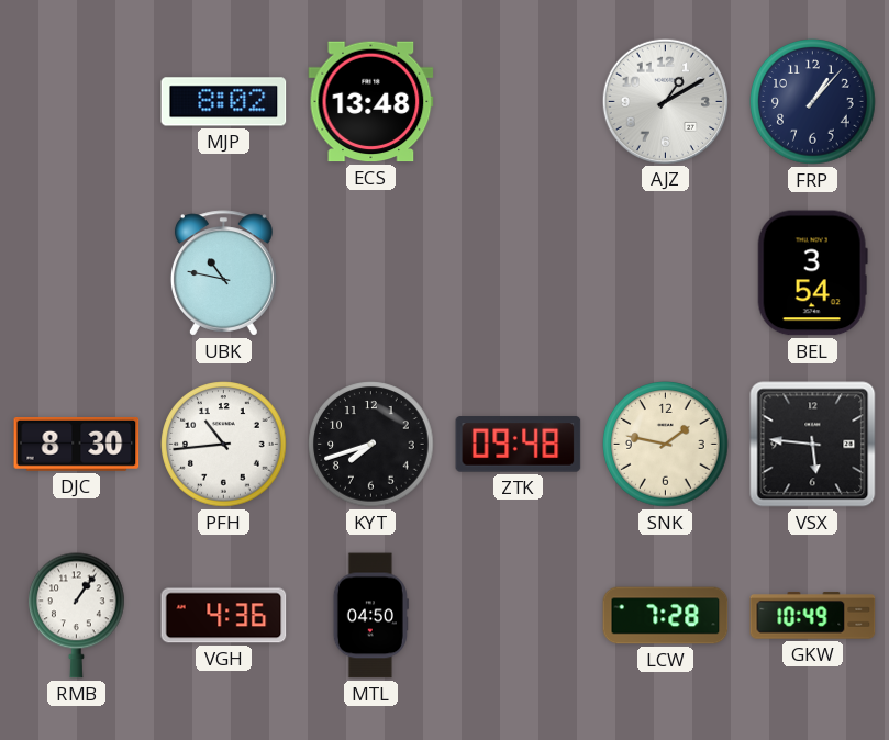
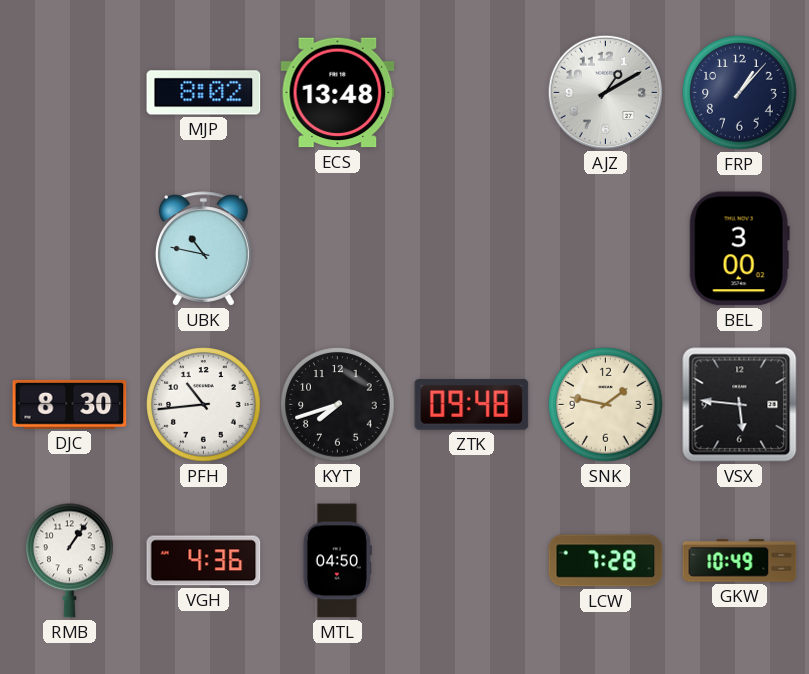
BEL: 3:54 -> 3:00 (739, 249)
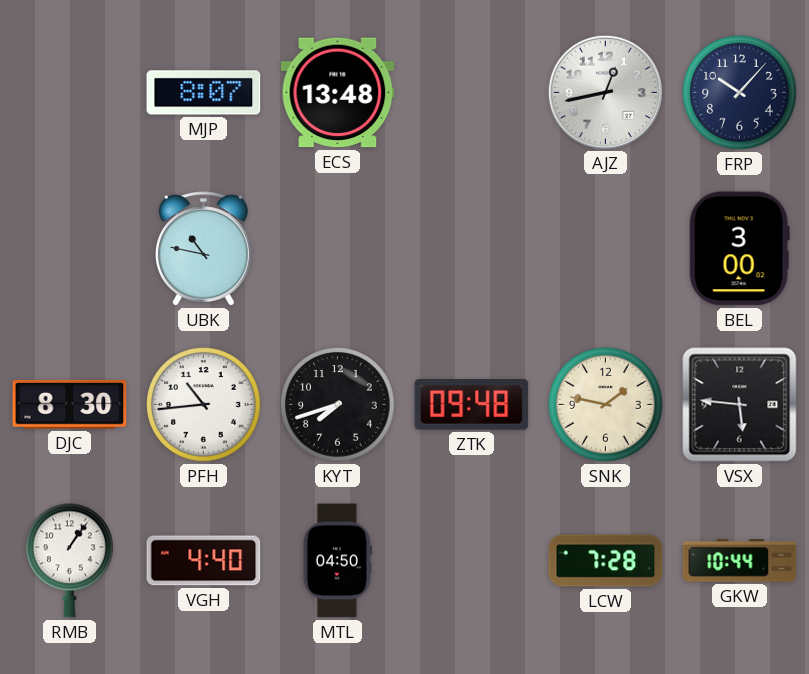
MJP: 8:02 -> 8:07 (204, 93)
AJZ: 1:10 -> 12:43 (605, 92)
FRP: 1:07 -> 10:07 (740, 93)
VGH: 4:36 -> 4:40 (204, 561)
GKW: 10:49 -> 10:44 (740, 561)
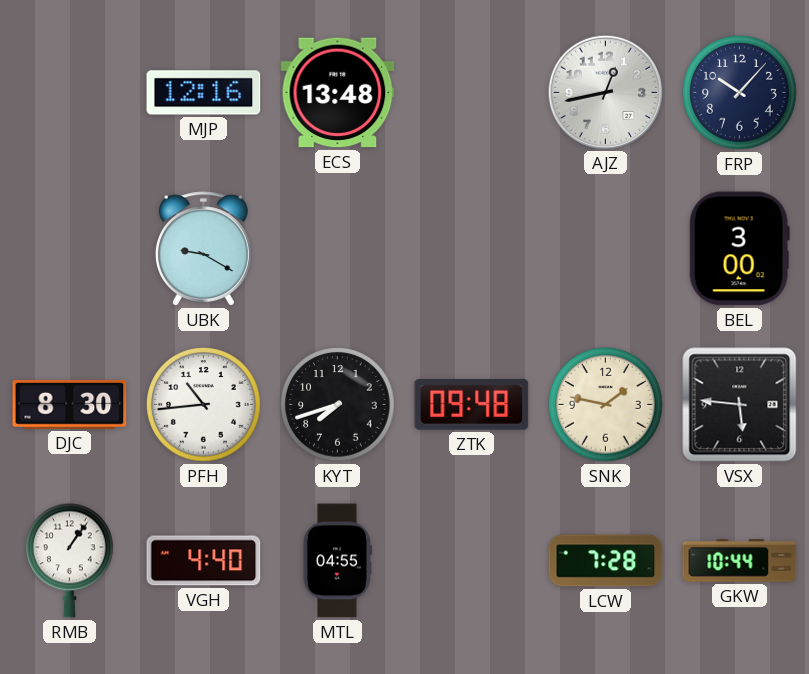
MJP: 8:07 -> 12:16 (204, 93)
UBK: 10:47 -> 9:20 (203, 249)
MTL: 04:50 -> 04:55 (337, 561)
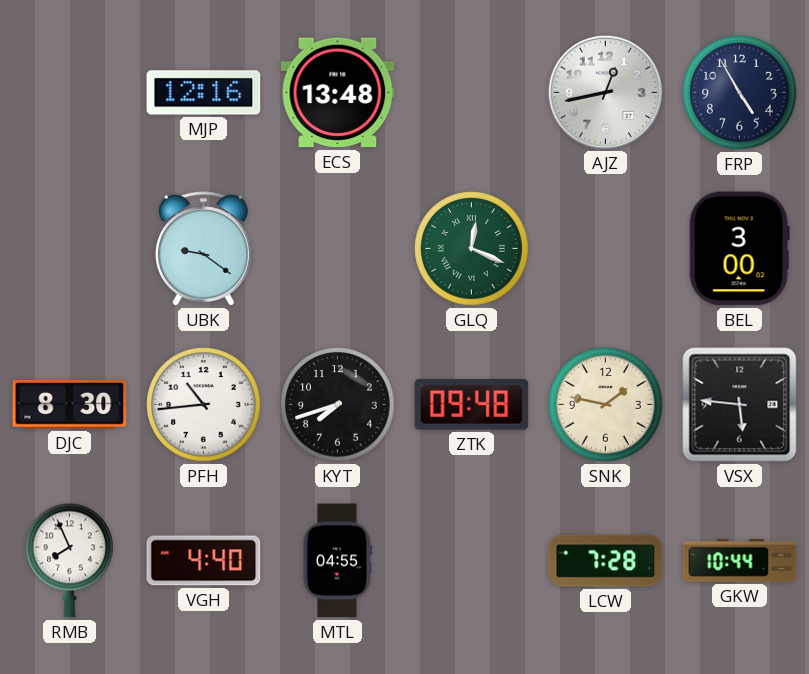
FRP: 10:07 -> 4:55 (740, 93)
UBK: 9:20 -> 9:21 (203, 249)
GLQ: none -> 12:19 (472, 249)
RMB: 1:06 -> 7:56 (70, 561)
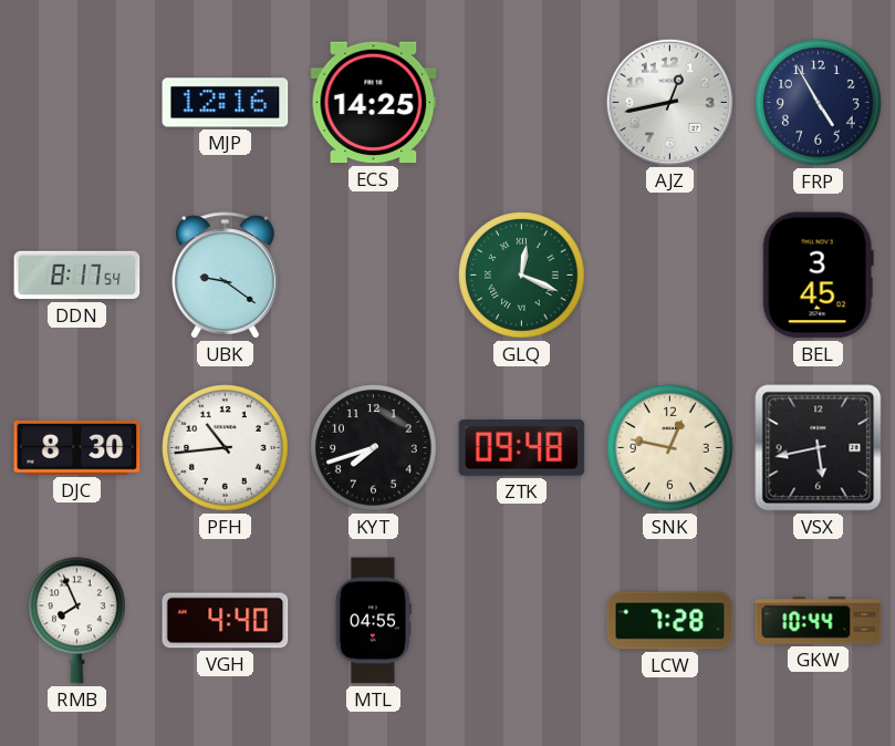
ECS: 13:48 -> 14:25 (374, 103)
DDN: none -> 8:17 (77, 276)
BEL: 3:00 -> 3:45 (818, 276)
SNK: 1:47 -> 12:47 (670, 448)
VSX: 5:46 -> 5:43 (819, 448)
